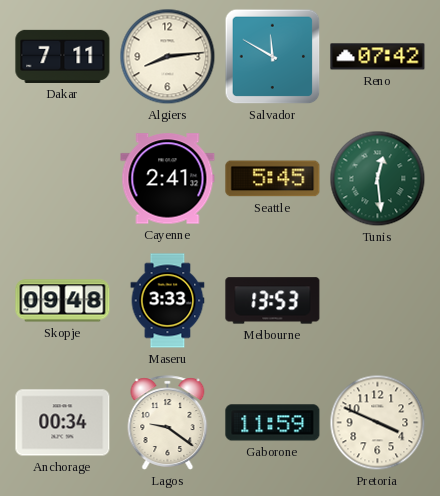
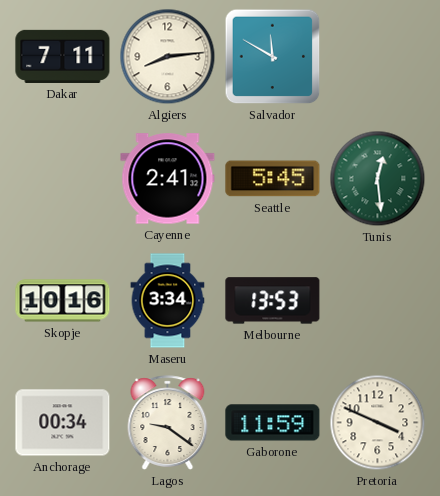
Reno: 07:42 -> none (378, 57)
Skopje: 09:48 -> 10:16 (63, 301)
Maseru: 3:33 -> 3:34 (168, 301)
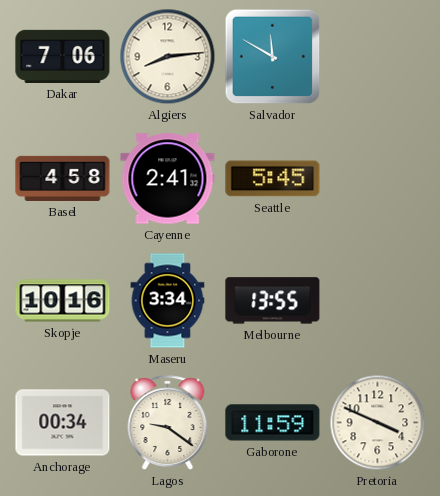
Dakar: 7:11 -> 7:06 (63, 56)
Basel: none -> 4:58 (63, 178)
Tunis: 12:29 -> none (378, 179)
Melbourne: 13:53 -> 13:55 (273, 301)
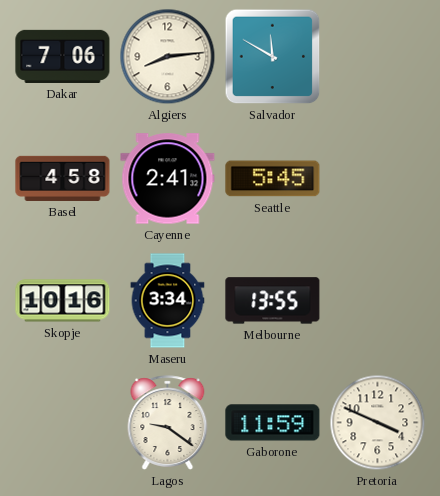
Anchorage: 00:34 -> none (63, 423)
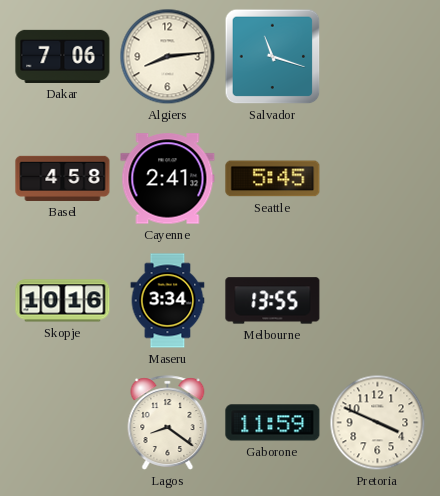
Salvador: 11:50 -> 11:18 (273, 57)
Lagos: 9:21 -> 8:21 (168, 423)
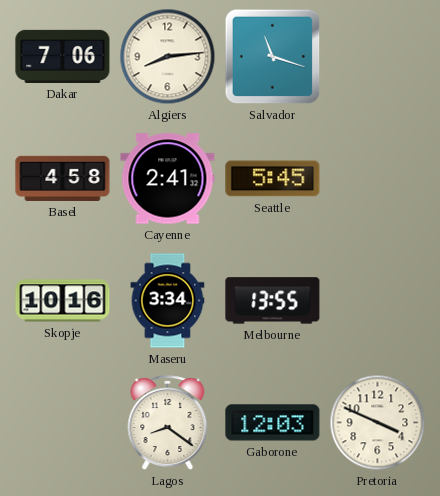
Gaborone: 11:59 -> 12:03 (273, 423)
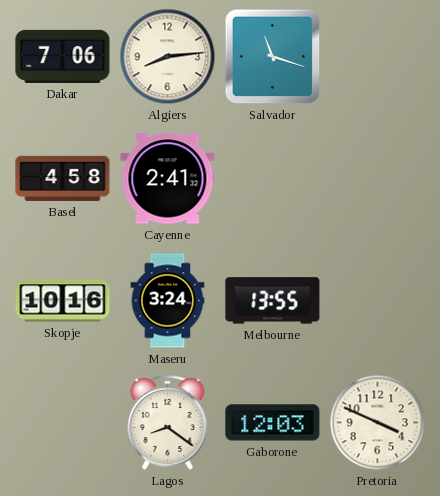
Seattle: 5:45 -> none (273, 179)
Maseru: 3:34 -> 3:24 (168, 301)
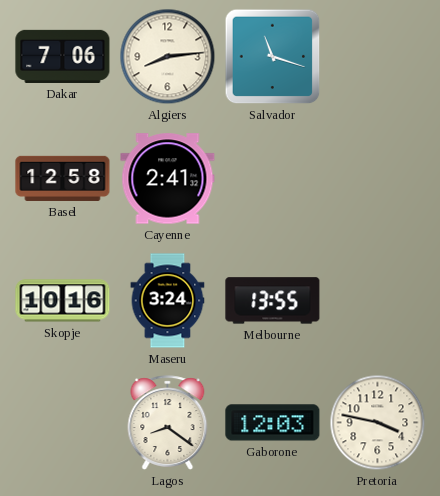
Basel: 4:58 -> 12:58 (63, 178)
Pretoria: 3:49 -> 3:47 (378, 423)
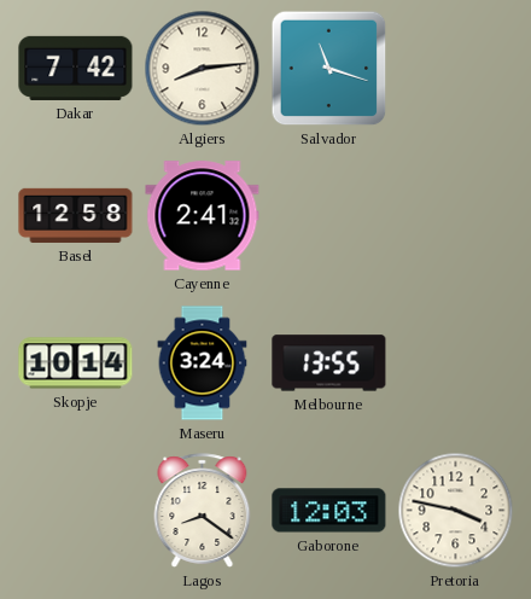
Dakar: 7:06 -> 7:42 (76, 68)
Skopje: 10:16 -> 10:14 (76, 364)
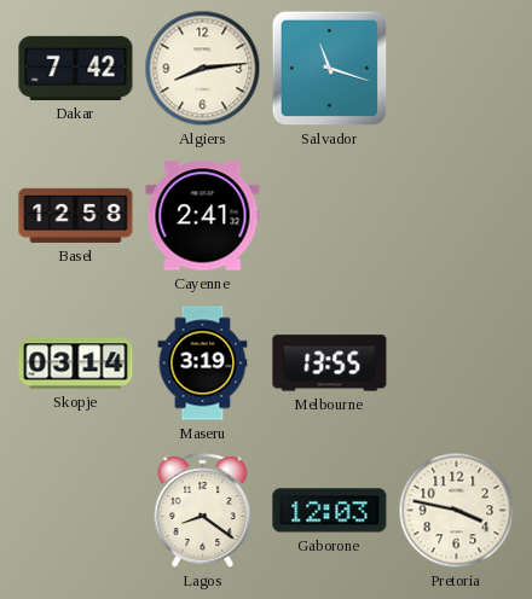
Skopje: 10:14 -> 03:14 (76, 364)
Maseru: 3:24 -> 3:19 (203, 364)
